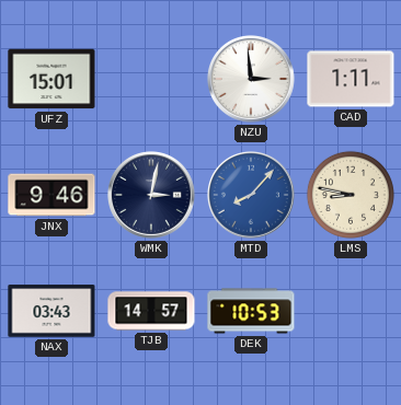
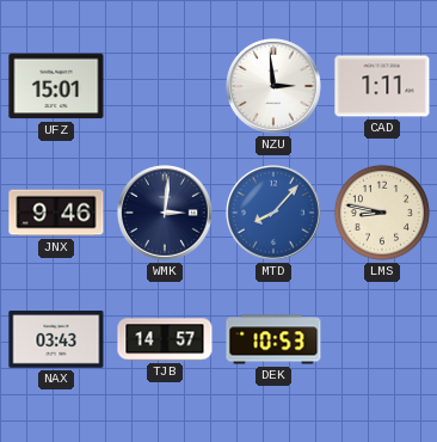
WMK: 3:02 -> 3:01 (166, 214)
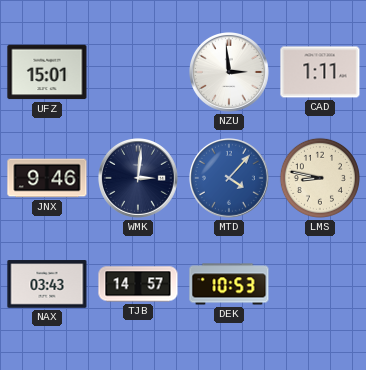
MTD: 8:07 -> 4:07 (230, 179)
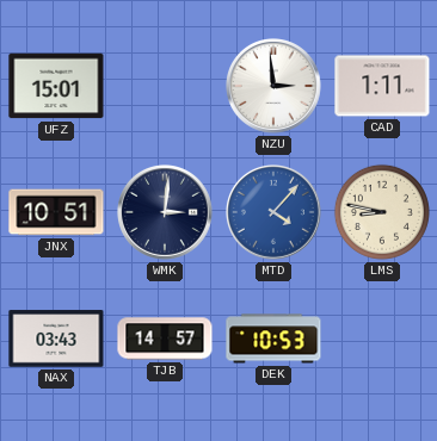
JNX: 9:46 -> 10:51 (56, 212)
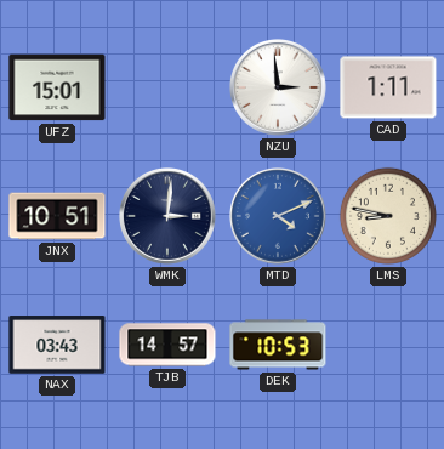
MTD: 4:07 -> 4:11 (279, 217)
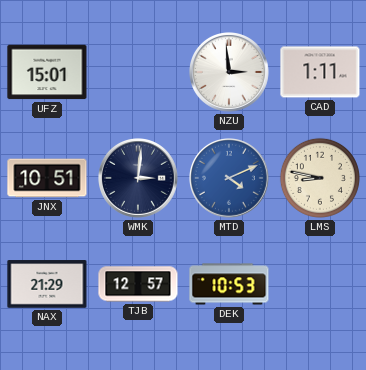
NAX: 03:43 -> 21:29 (47, 284)
TJB: 14:57 -> 12:57 (138, 284)
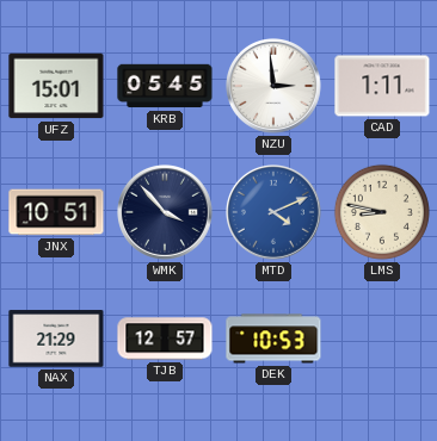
KRB: none -> 05:45 (165, 86)
WMK: 3:01 -> 3:53 (166, 213)
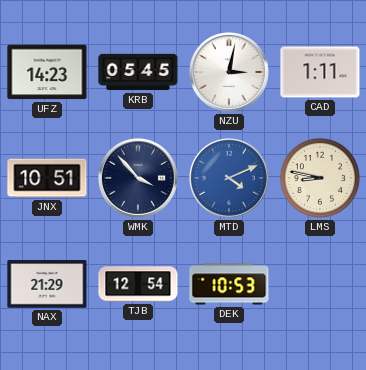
UFZ: 15:01 -> 14:23 (47, 72)
NZU: 2:59 -> 3:02 (230, 73)
TJB: 12:57 -> 12:54 (138, 284)
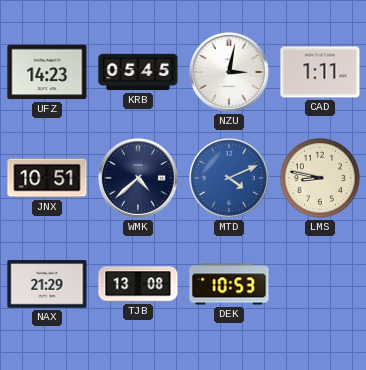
WMK: 3:53 -> 4:38 (139, 179)
TJB: 12:54 -> 13:08 (138, 284)
